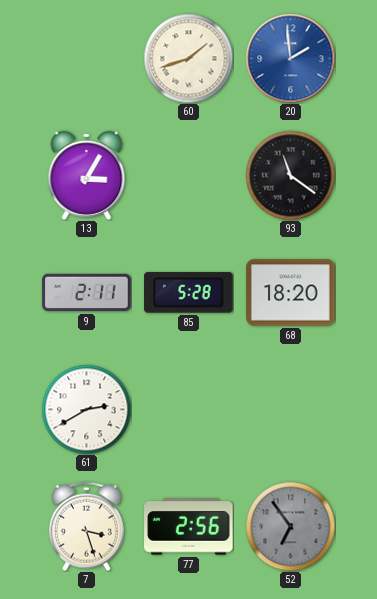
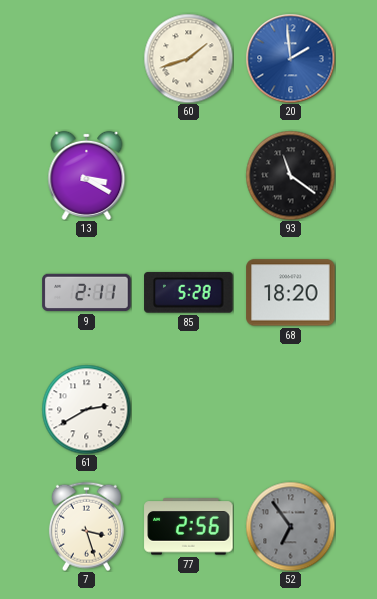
13: 3:05 -> 3:20 (87, 175)
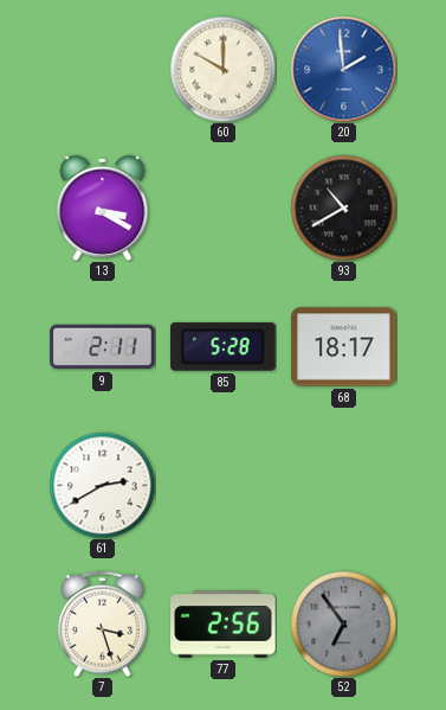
60: 1:42 -> 10:00 (222, 69)
93: 11:21 -> 10:40 (343, 207)
68: 18:20 -> 18:17 (344, 347)
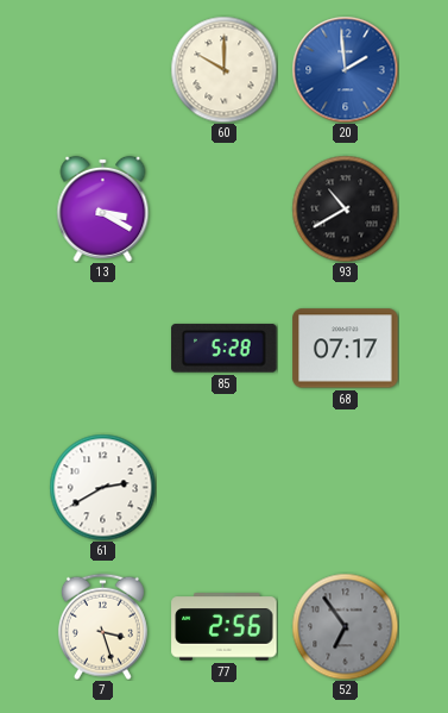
9: 2:11 -> none (103, 347)
68: 18:17 -> 07:17 (346, 349)
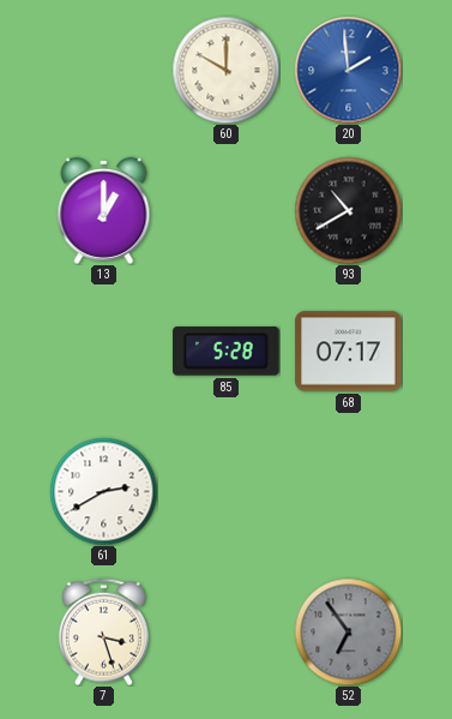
13: 3:20 -> 1:00 (104, 210)
77: 2:56 -> none (225, 627)
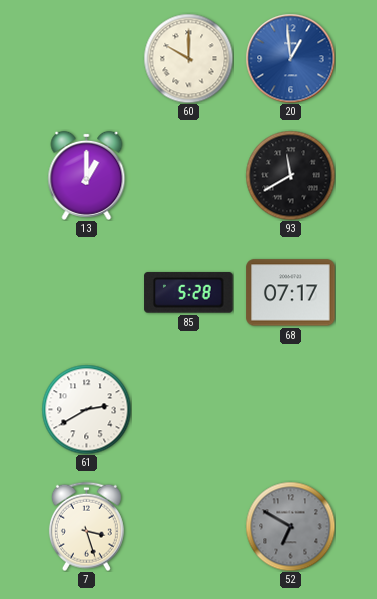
20: 1:59 -> 12:59 (290, 58)
93: 10:40 -> 11:40 (290, 175)
52: 6:54 -> 6:50 (290, 526)
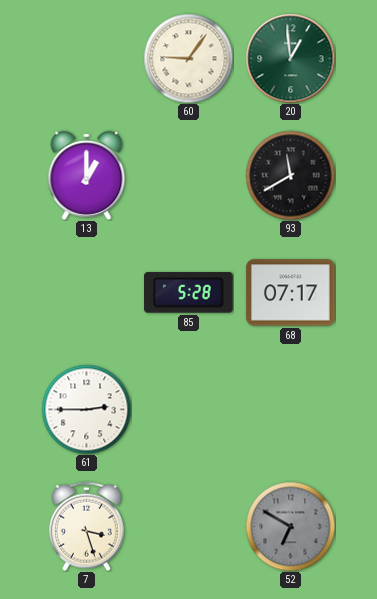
60: 10:00 -> 9:06 (188, 58)
20 dial: blue -> green (290, 58)
61: 2:40 -> 2:45 (86, 409)
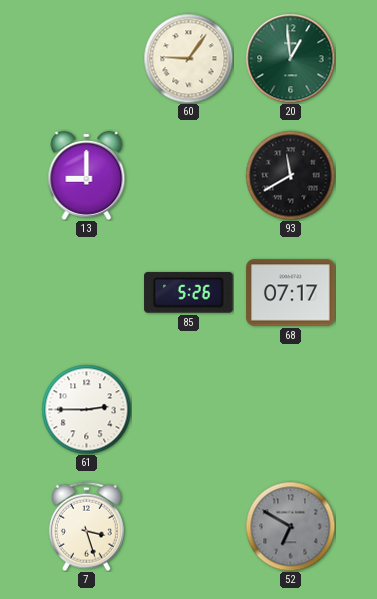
13: 1:00 -> 9:00 (87, 175)
85: 5:28 -> 5:26 (189, 293)
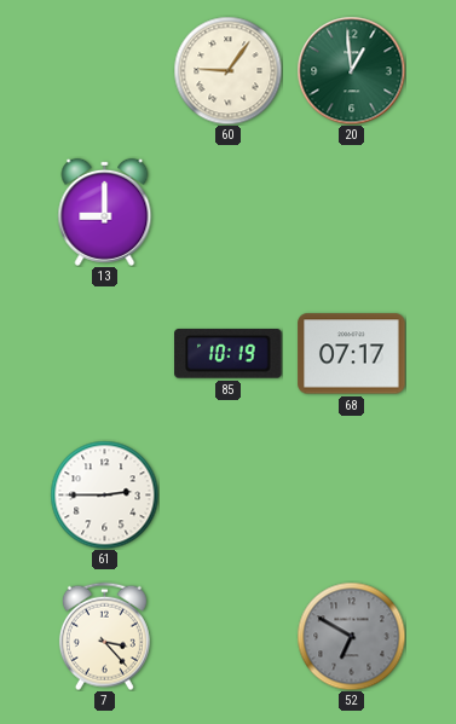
93: 11:40 -> none (290, 175)
85: 5:26 -> 10:19 (229, 354)
7: 3:27 -> 3:23 (104, 636)
